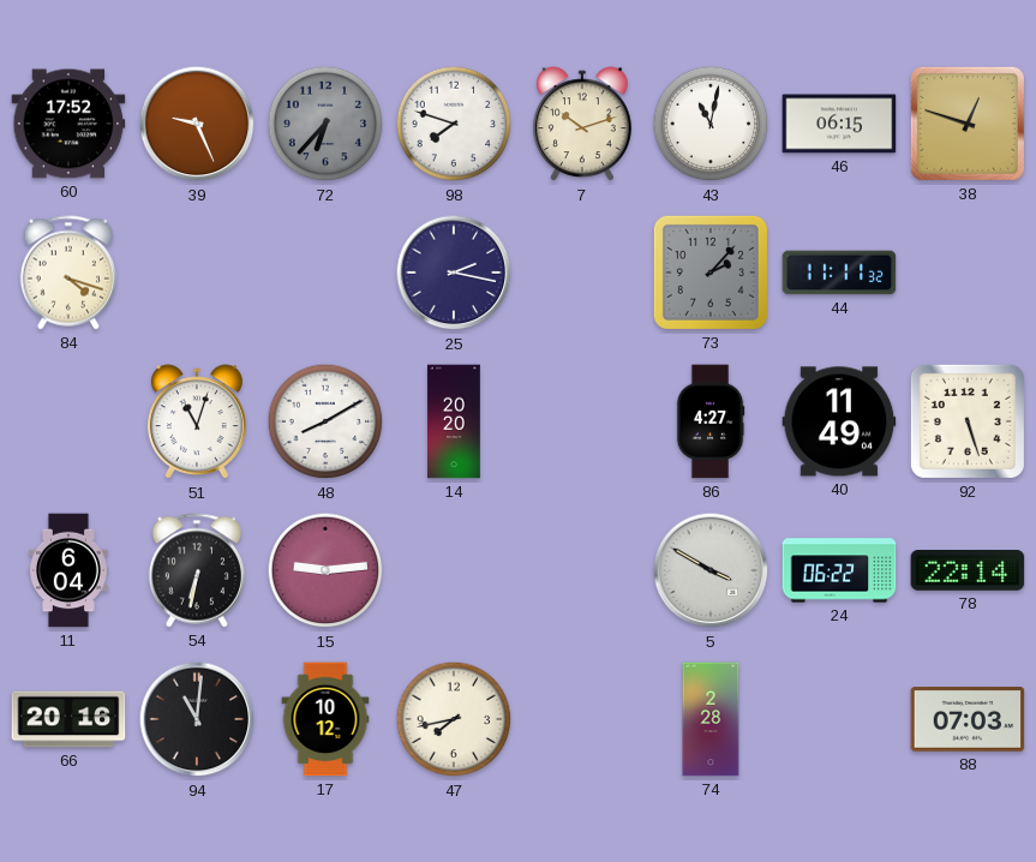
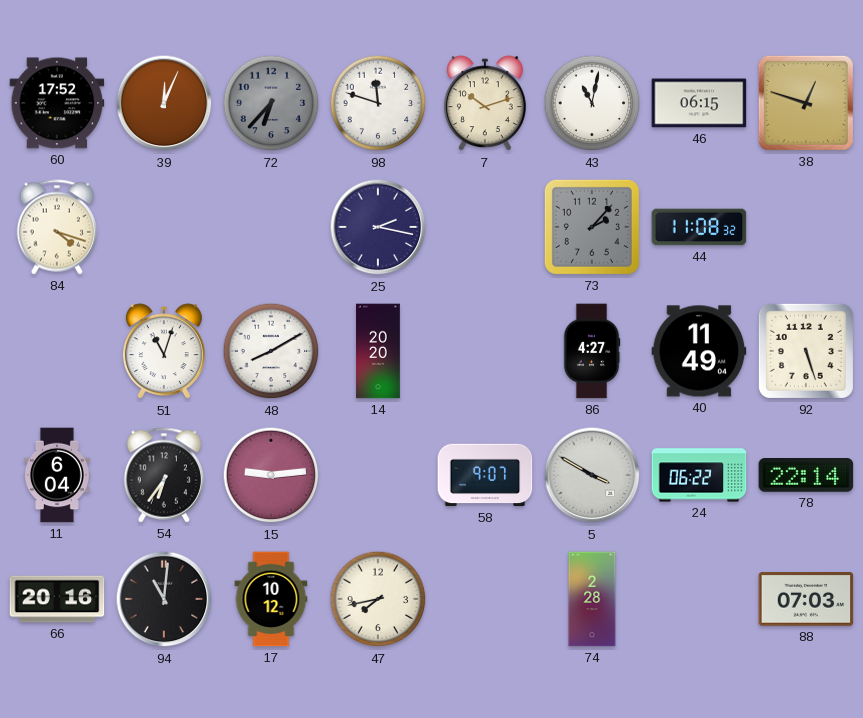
39: 9:26 -> 12:04 (164, 103)
98: 7:48 -> 11:48 (378, 103)
44: 11:11 -> 11:08 (699, 227)
54: 6:32 -> 6:36 (163, 475)
58: none -> 9:07 (485, 475)
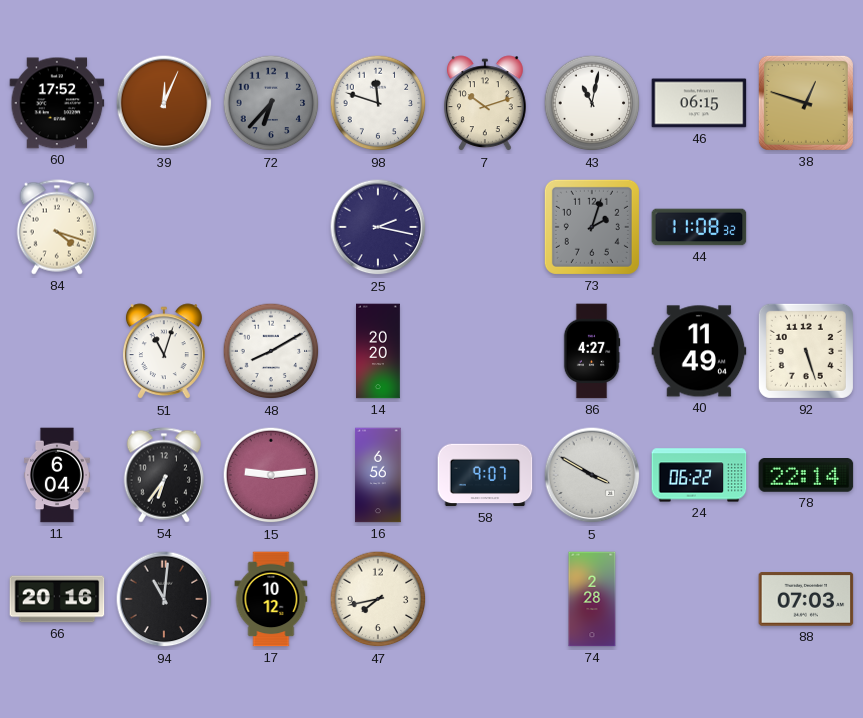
73: 2:07 -> 2:03 (592, 227)
16: none -> 6:56 (378, 475)
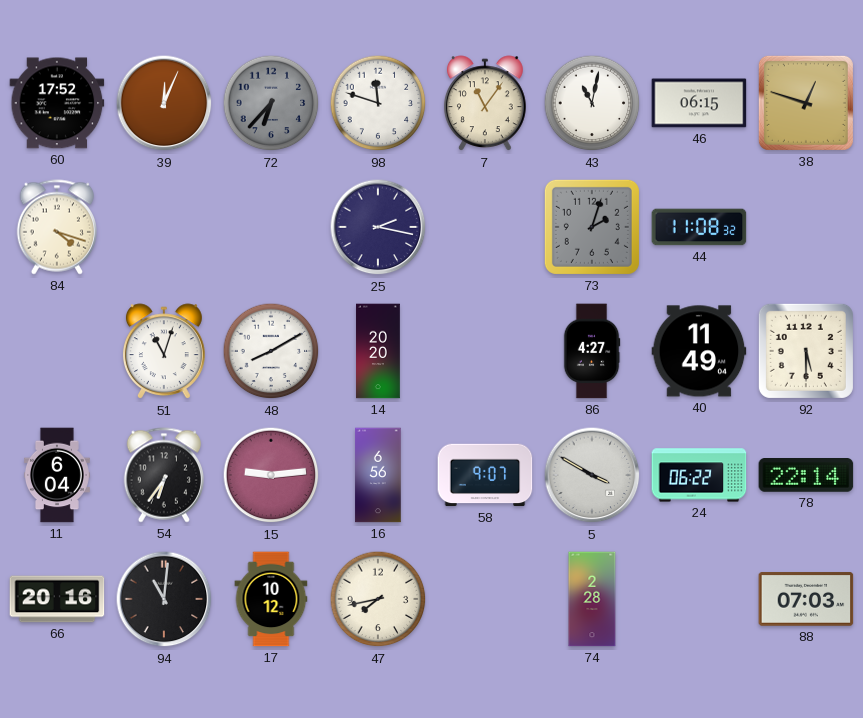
7: 10:12 -> 11:06 (485, 104)
92: 5:27 -> 5:30 (806, 351)
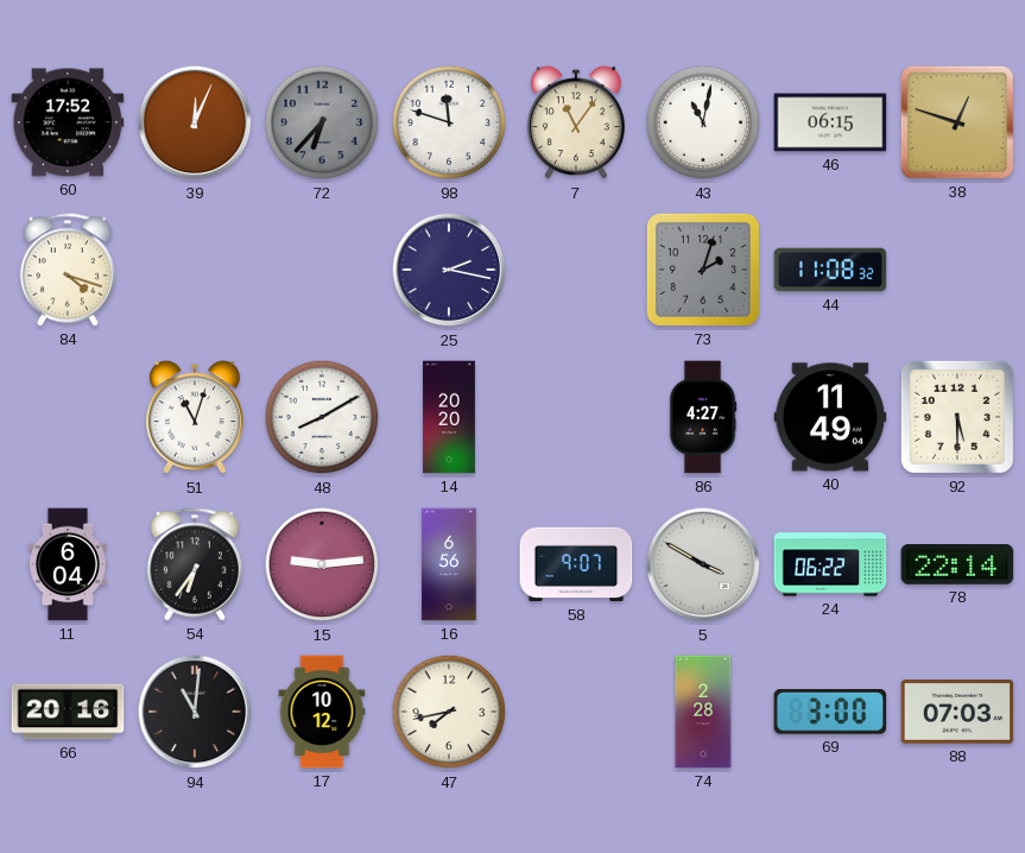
69: none -> 3:00 (830, 713)
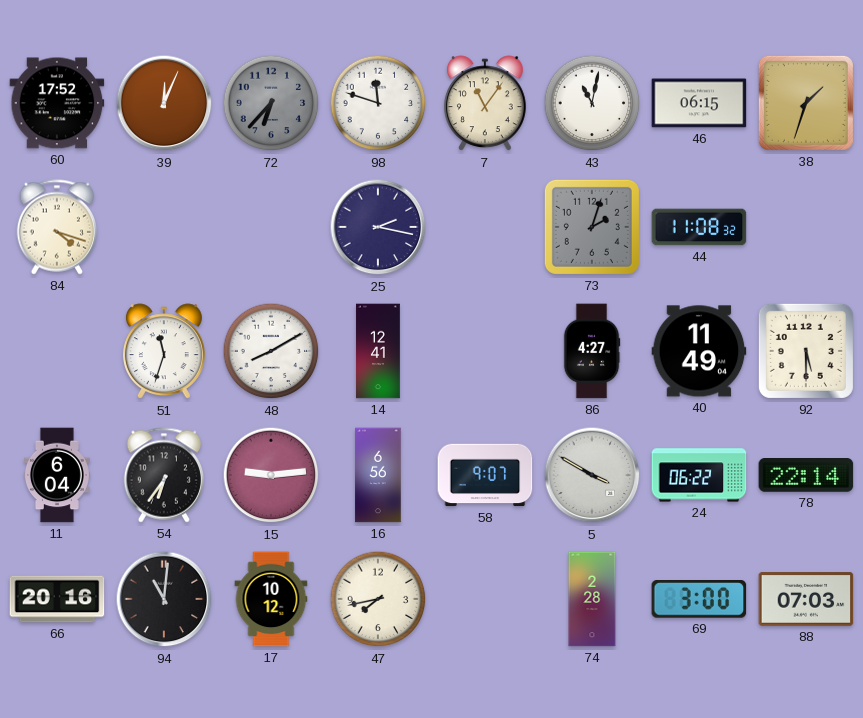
38: 12:48 -> 1:33 (806, 103)
51: 11:03 -> 11:33 (164, 352)
14: 20:20 -> 12:41 (378, 351)
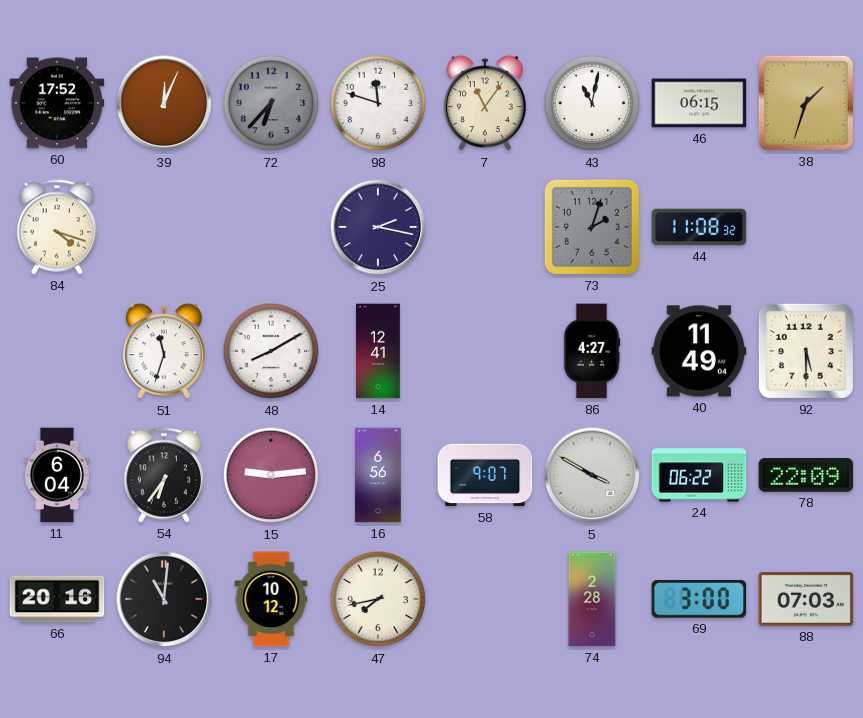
78: 22:14 -> 22:09 (806, 475)
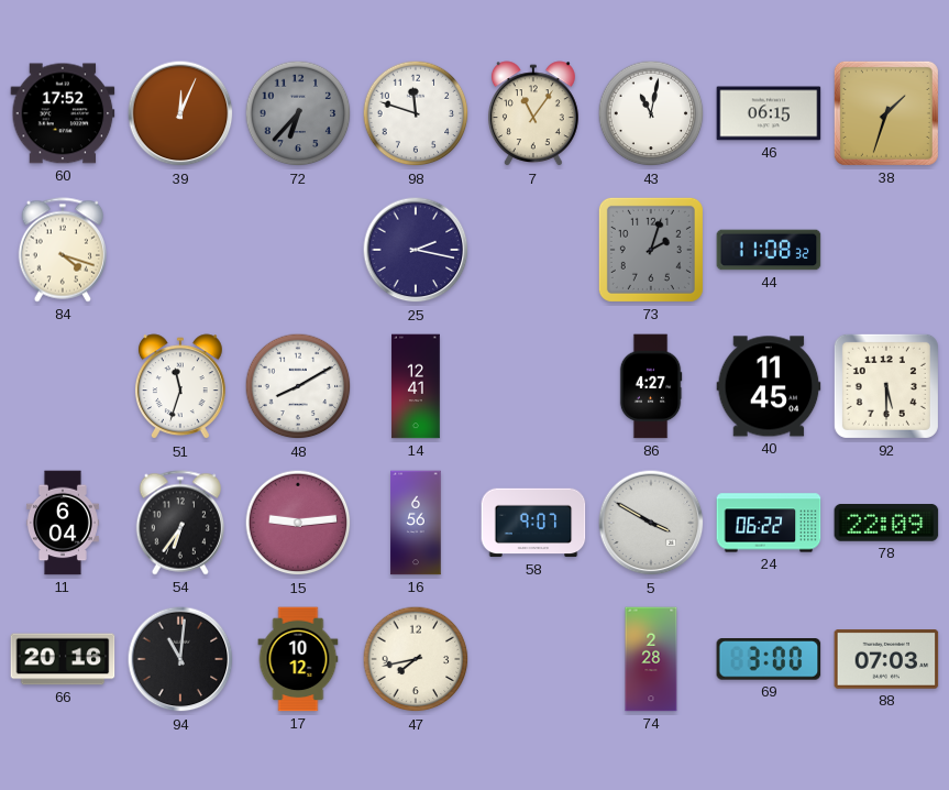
40: 11:49 -> 11:45 (769, 386)
